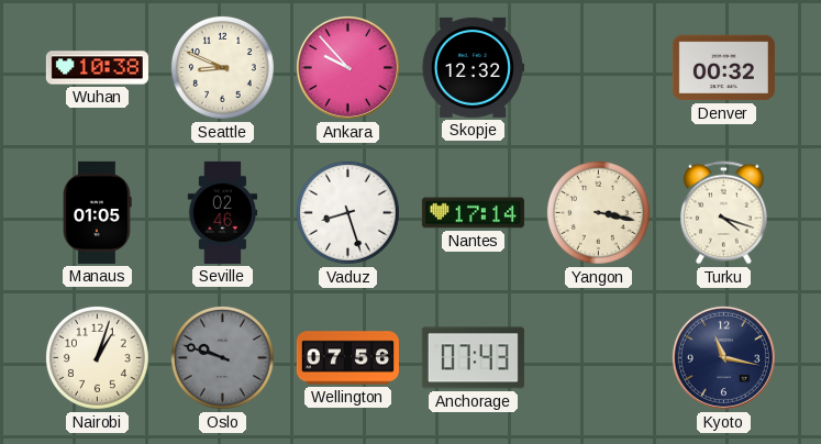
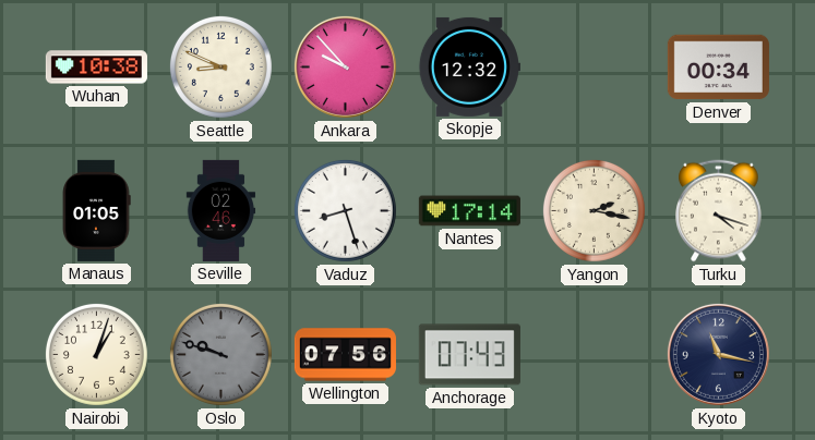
Denver: 00:32 -> 00:34 (718, 68)
Yangon: 3:17 -> 2:17 (594, 210)
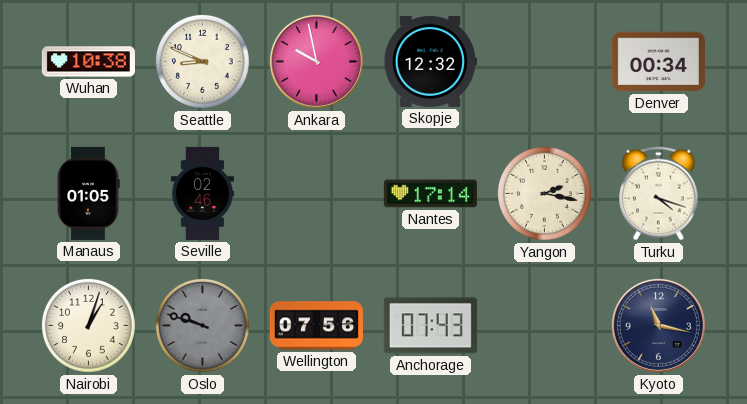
Ankara: 9:53 -> 9:58 (316, 61)
Vaduz: 8:27 -> none (345, 210)
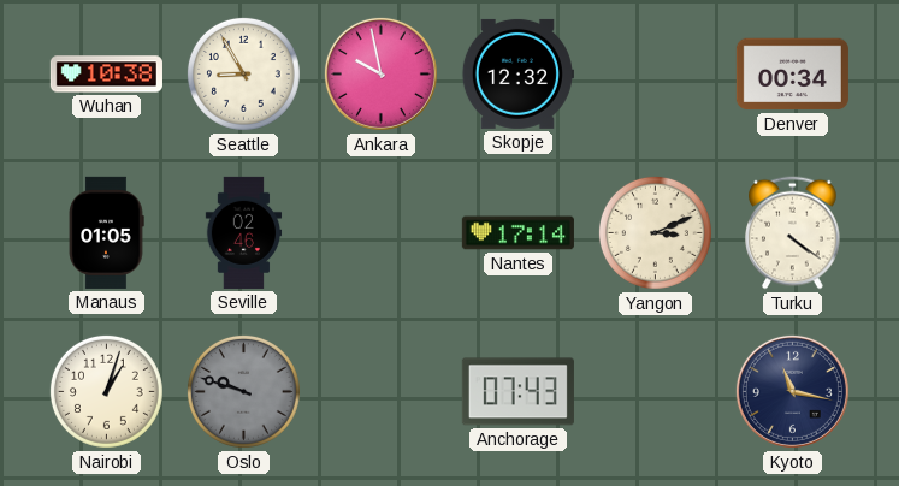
Seattle: 8:49 -> 8:55 (243, 73)
Yangon: 2:17 -> 3:11 (655, 232)
Turku: 4:18 -> 4:21 (793, 233)
Wellington: 07:56 -> none (316, 326)
